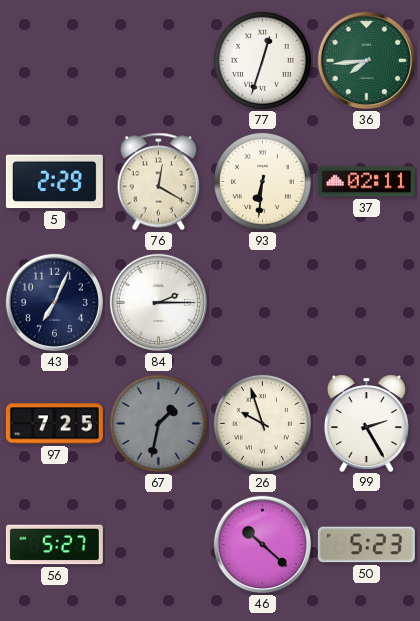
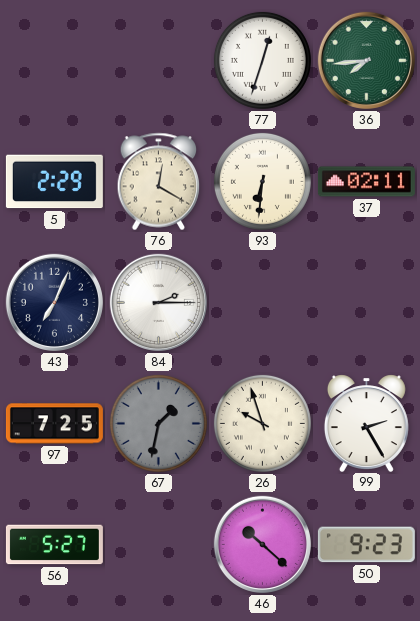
50: 5:23 -> 9:23 (366, 545)
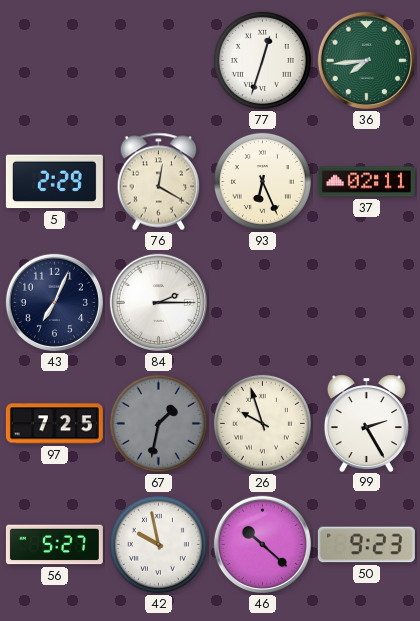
93: 6:31 -> 6:26 (262, 181)
42: none -> 9:58 (158, 544)
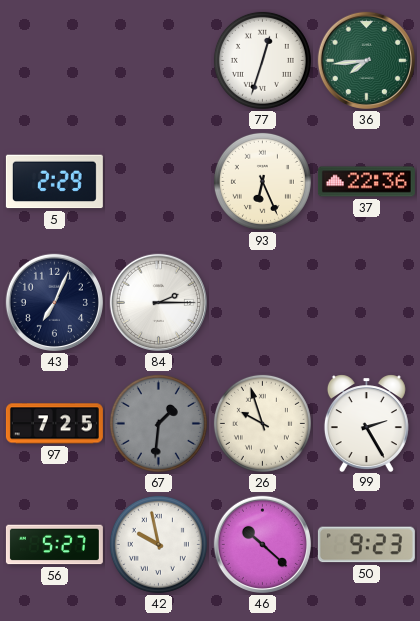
76: 12:20 -> none (159, 182)
37: 02:11 -> 22:36 (366, 182)
67: 1:32 -> 1:31 (158, 423)
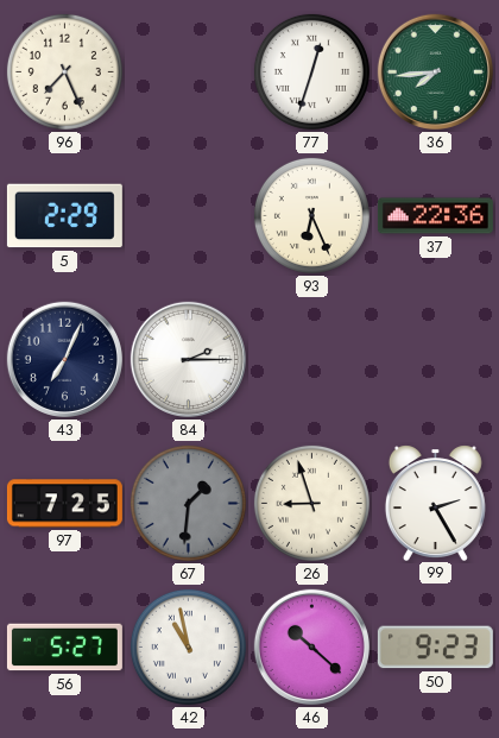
96: none -> 7:26 (64, 71)
26: 9:57 -> 8:57 (311, 503)
42: 9:58 -> 10:58 (188, 646)
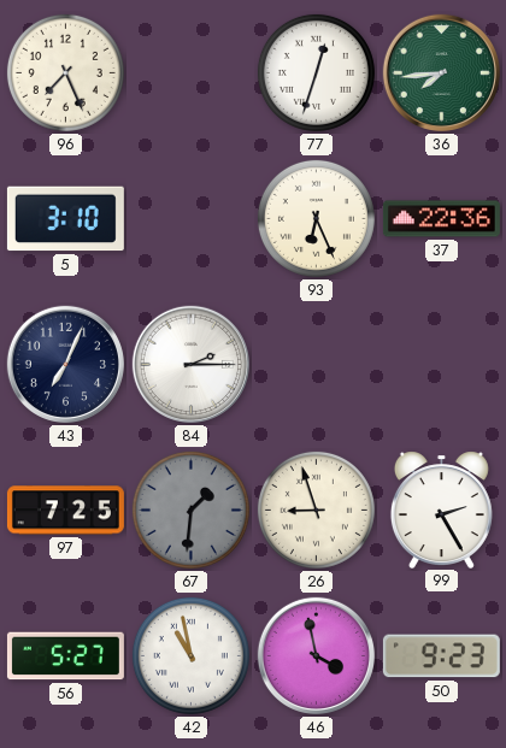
5: 2:29 -> 3:10 (65, 219)
46: 10:22 -> 3:58 (316, 655)
